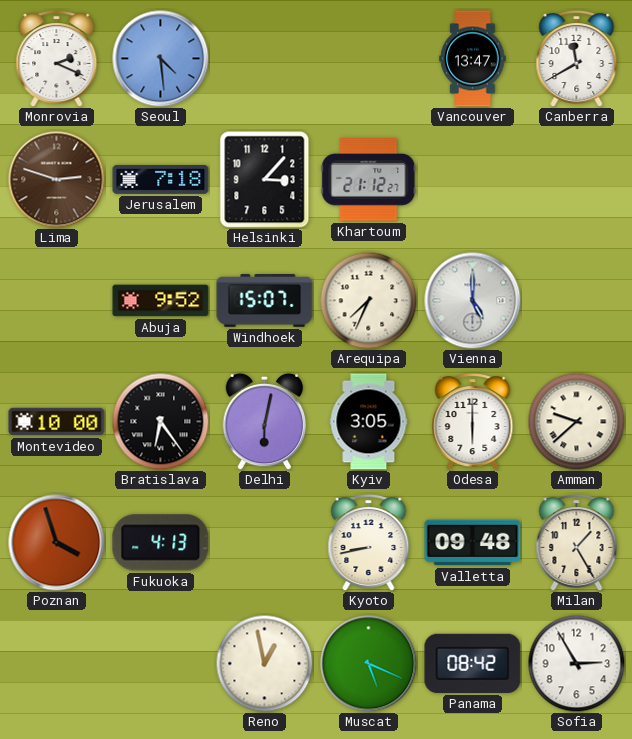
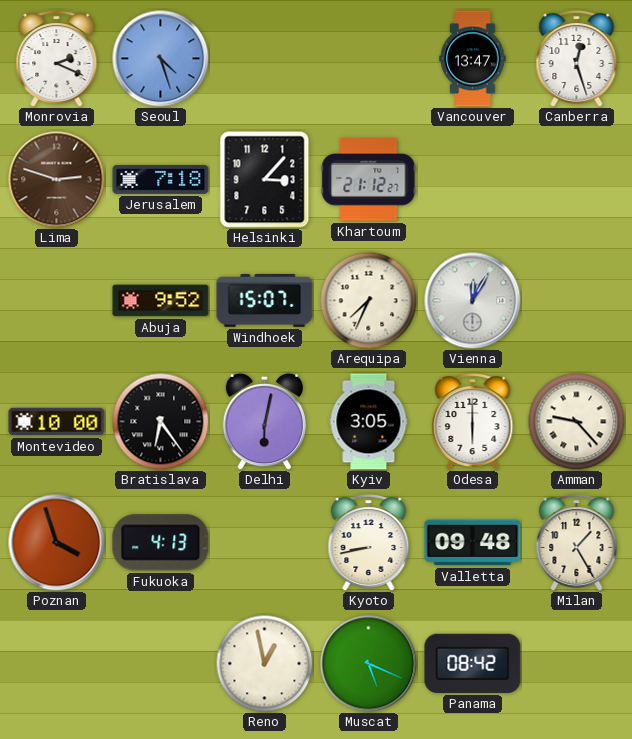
Seoul: 4:29 -> 4:27 (161, 59)
Canberra: 11:40 -> 12:27 (577, 59)
Vienna: 5:00 -> 12:05 (473, 301)
Amman: 9:38 -> 9:23 (576, 421)
Sofia: 2:55 -> none (576, 663)
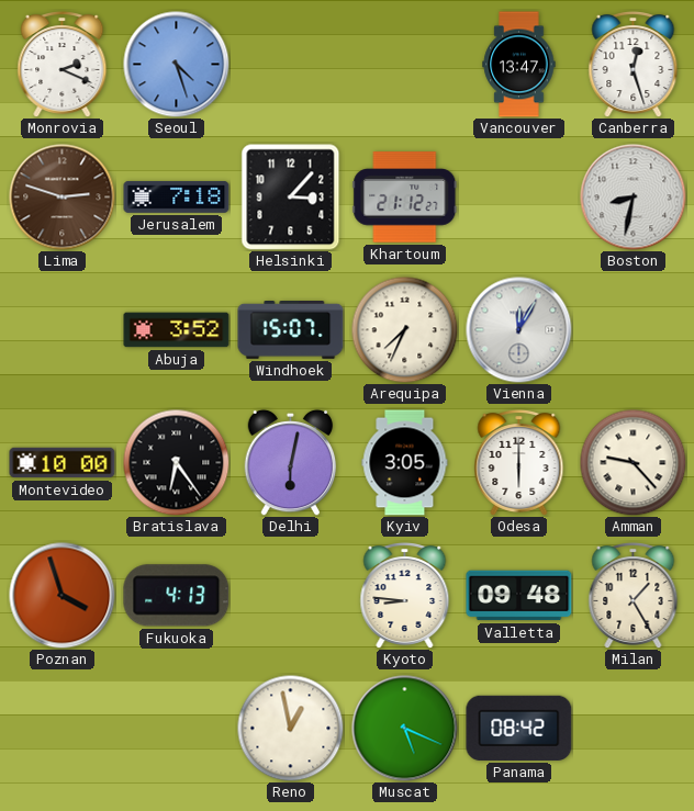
Boston: none -> 8:32 (634, 198)
Abuja: 9:52 -> 3:52 (177, 330)
Kyoto: 8:43 -> 8:46 (405, 596)
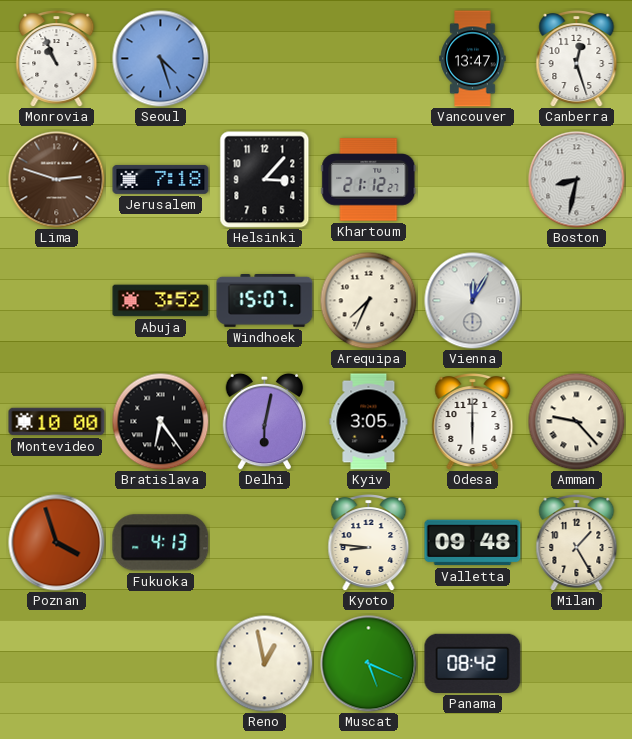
Monrovia: 2:19 -> 10:56 (57, 59)
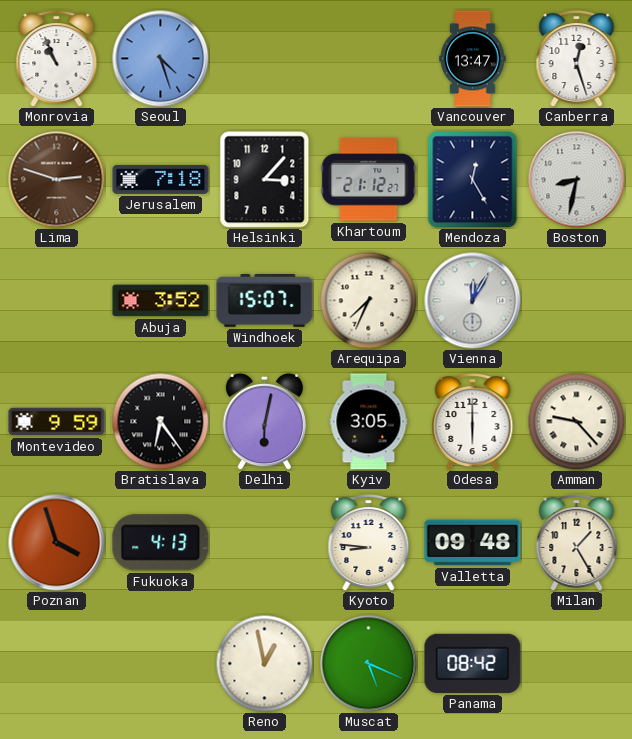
Mendoza: none -> 12:25 (473, 180)
Montevideo: 10:00 -> 9:59 (57, 422)
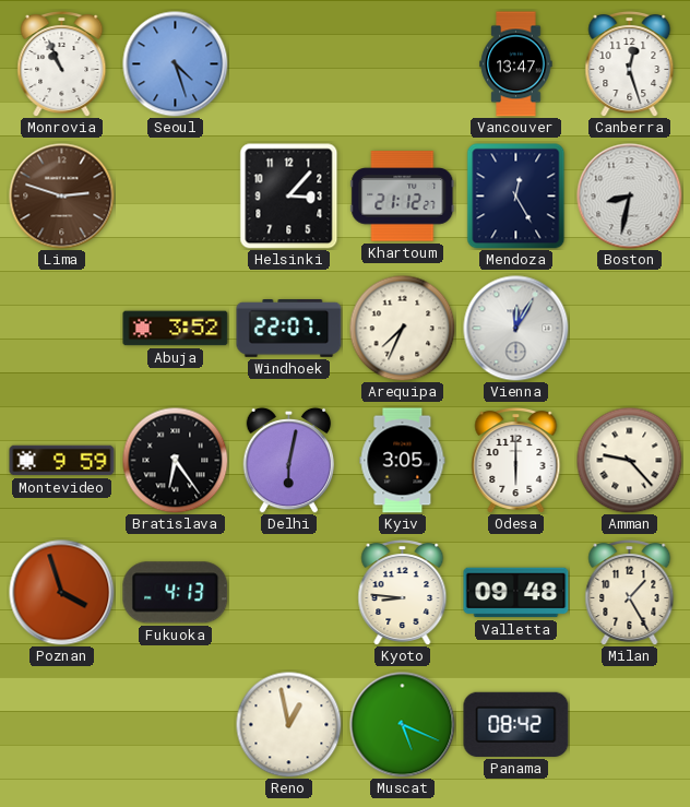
Jerusalem: 7:18 -> none (161, 179)
Windhoek: 15:07 -> 22:07 (289, 329)
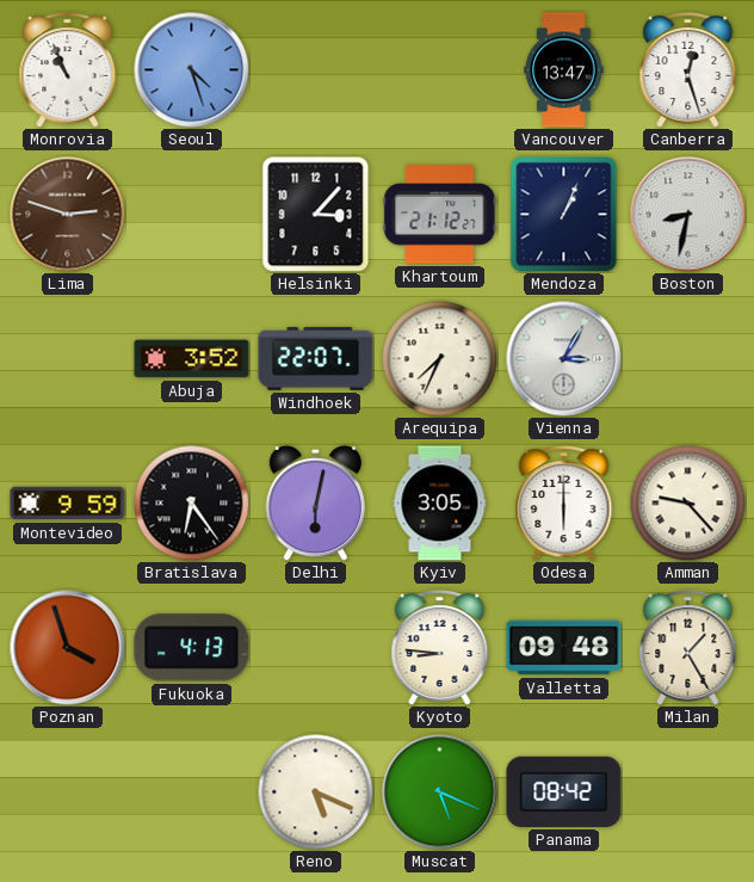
Mendoza: 12:25 -> 1:04 (564, 215)
Vienna: 12:05 -> 3:05 (564, 359)
Reno: 12:58 -> 5:19 (315, 791)
